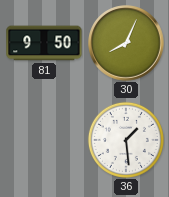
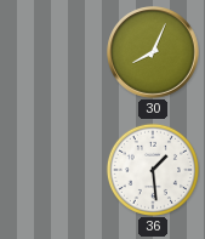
81: 9:50 -> none (44, 43)
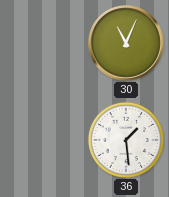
30: 8:04 -> 11:04 (126, 43)
